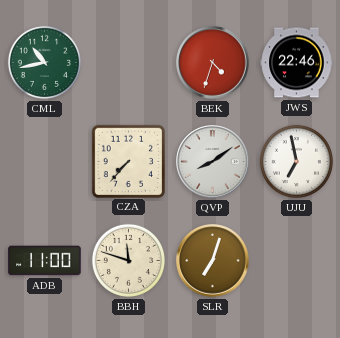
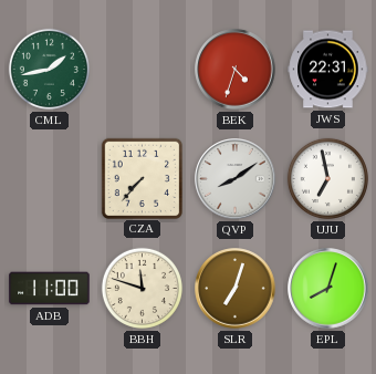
CML: 10:43 -> 1:43 (49, 69)
JWS: 22:46 -> 22:31 (328, 70)
EPL: none -> 8:03 (328, 289)
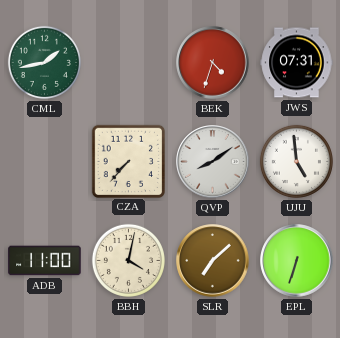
JWS: 22:31 -> 07:31 (297, 63)
UJU: 6:58 -> 4:59 (296, 161)
BBH: 11:48 -> 4:02 (128, 260)
SLR: 7:03 -> 7:08 (213, 261)
EPL: 8:03 -> 6:33 (297, 261)
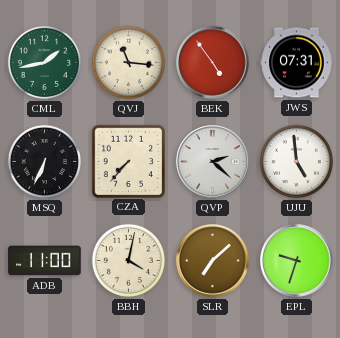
QVJ: none -> 11:16 (128, 62)
BEK: 4:33 -> 4:54 (213, 63)
MSQ: none -> 6:34 (44, 161)
QVP: 8:09 -> 2:22 (213, 162)
EPL: 6:33 -> 9:33 (297, 261)
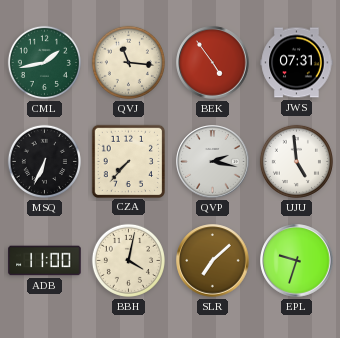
QVP: 2:22 -> 2:17 (213, 162)
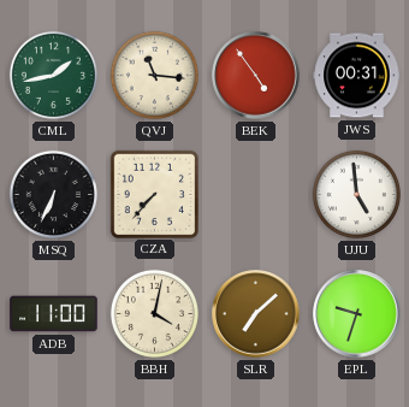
JWS: 07:31 -> 00:31 (357, 76)
QVP: 2:17 -> none (213, 162)
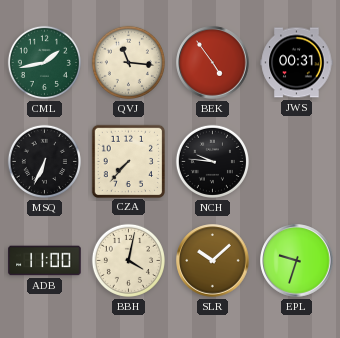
NCH: none -> 9:46 (212, 161)
UJU: 4:59 -> none (356, 194)
SLR: 7:08 -> 10:08 (213, 261)
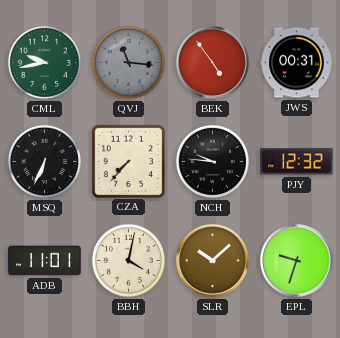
CML: 1:43 -> 9:43 (44, 62)
QVJ dial: cream -> grey (128, 62)
PJY: none -> 12:32 (297, 162)
ADB: 11:00 -> 11:01 (45, 261)
